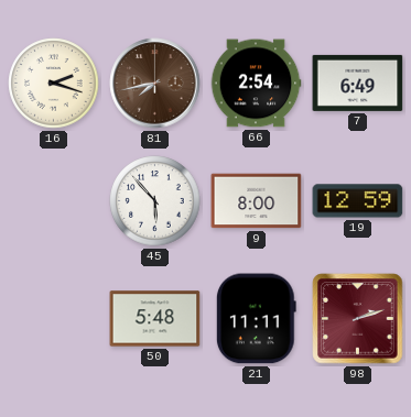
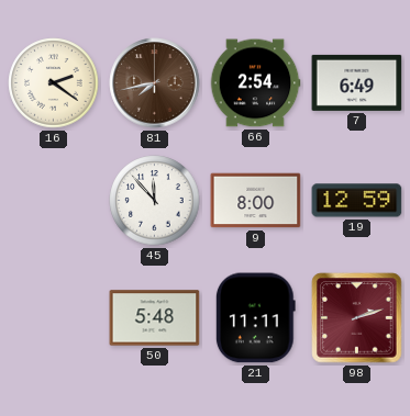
16: 2:18 -> 2:21 (54, 83)
45: 5:53 -> 11:53 (155, 201)
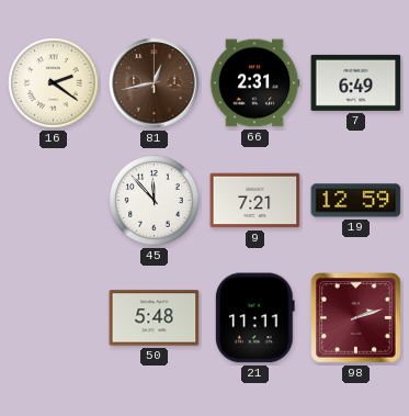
81: 7:43 -> 12:43 (155, 83)
66: 2:54 -> 2:31 (254, 83)
9: 8:00 -> 7:21 (255, 201)
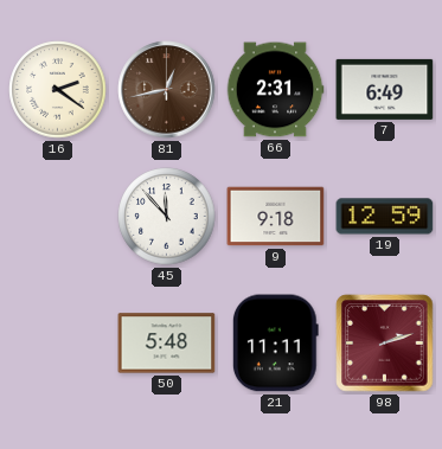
9: 7:21 -> 9:18 (276, 217)
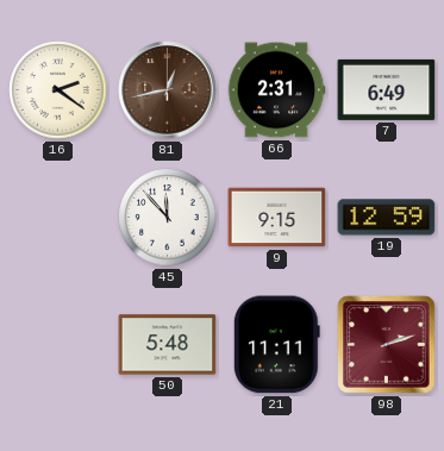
9: 9:18 -> 9:15 (277, 218)
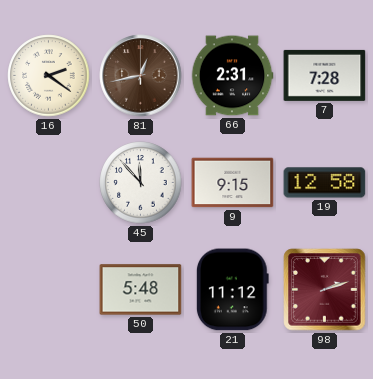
7: 6:49 -> 7:28 (325, 75)
19: 12:59 -> 12:58 (325, 183)
21: 11:11 -> 11:12 (232, 290)
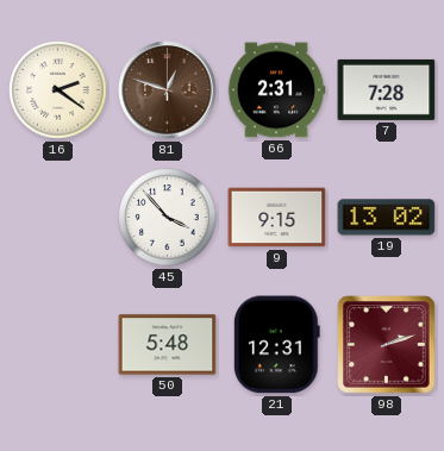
81: 12:43 -> 12:48 (168, 90)
45: 11:53 -> 3:53 (168, 218)
19: 12:58 -> 13:02 (387, 218)
21: 11:12 -> 12:31 (276, 345)
